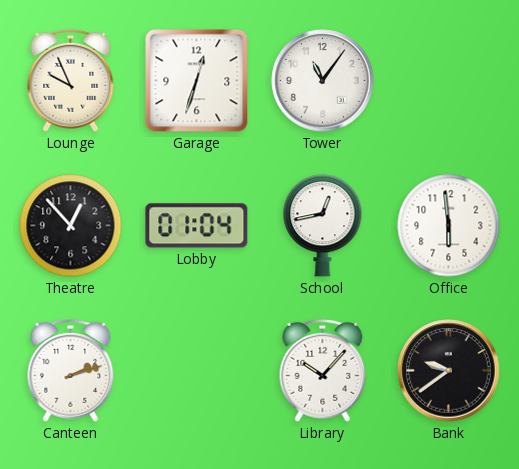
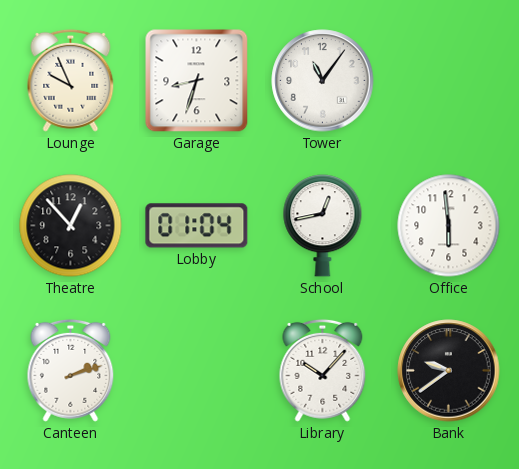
Garage: 12:33 -> 8:33 (197, 81)
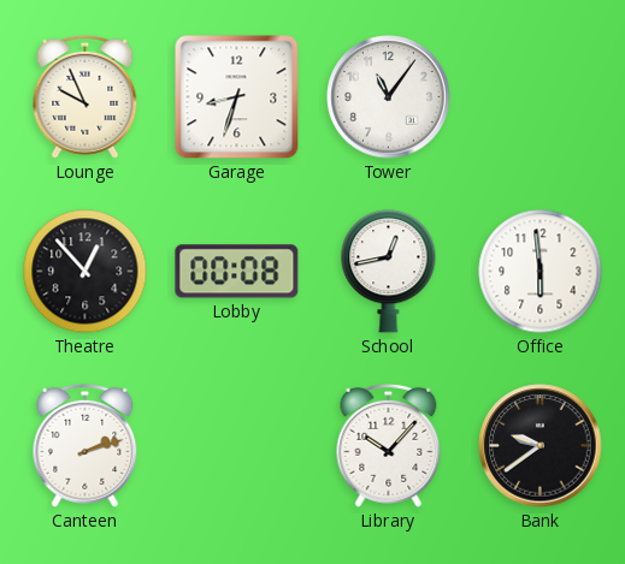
Lobby: 01:04 -> 00:08 (237, 272)
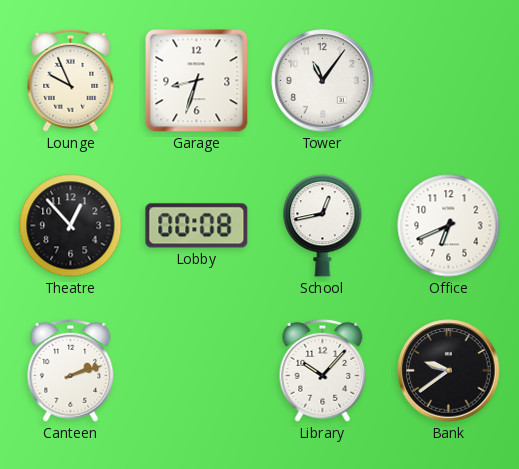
Office: 5:59 -> 6:41 (449, 226)
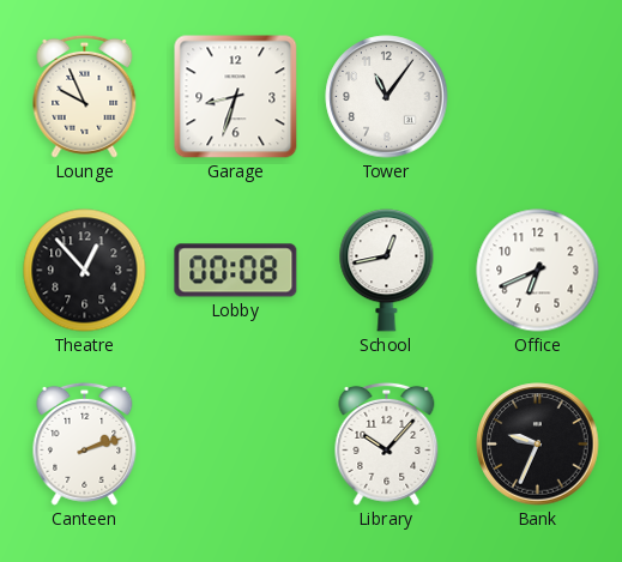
Bank: 9:39 -> 9:34 (538, 445)
